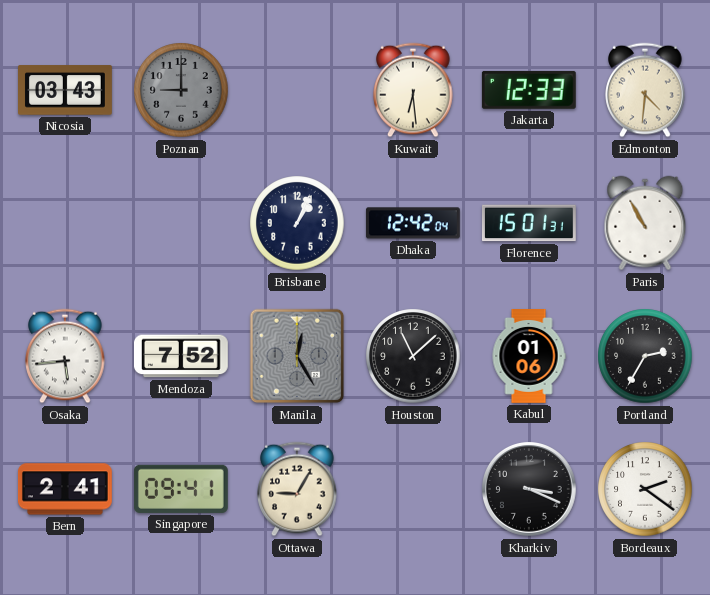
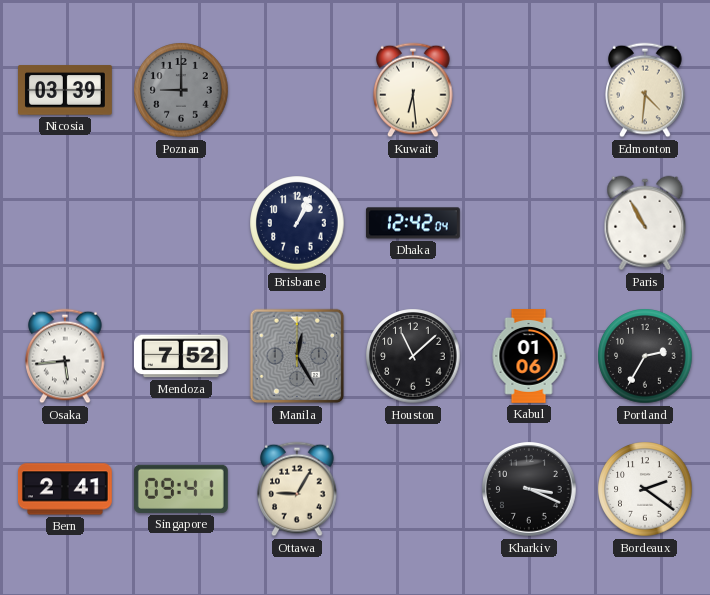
Nicosia: 03:43 -> 03:39 (66, 90)
Jakarta: 12:33 -> none (529, 90)
Florence: 15:01 -> none (529, 223)
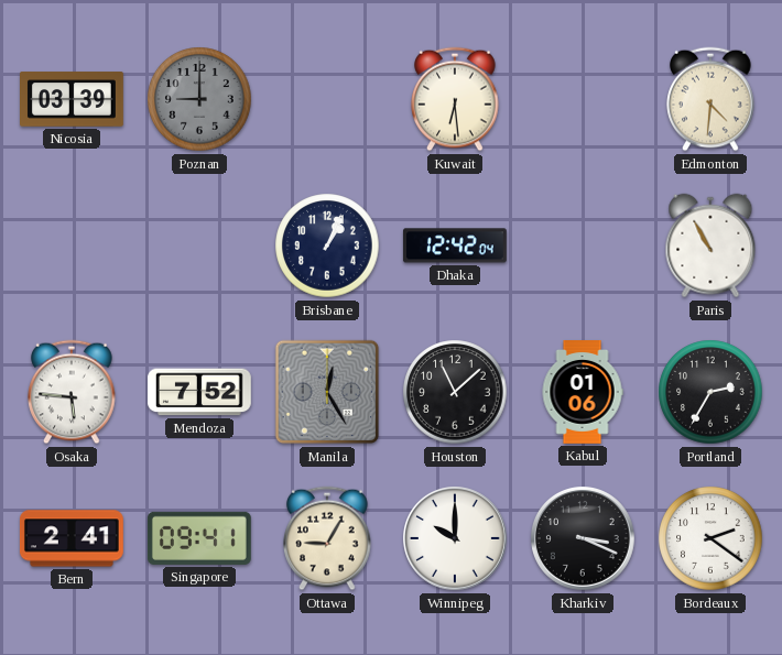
Osaka: 5:44 -> 5:46 (72, 392)
Winnipeg: none -> 10:00 (456, 539)
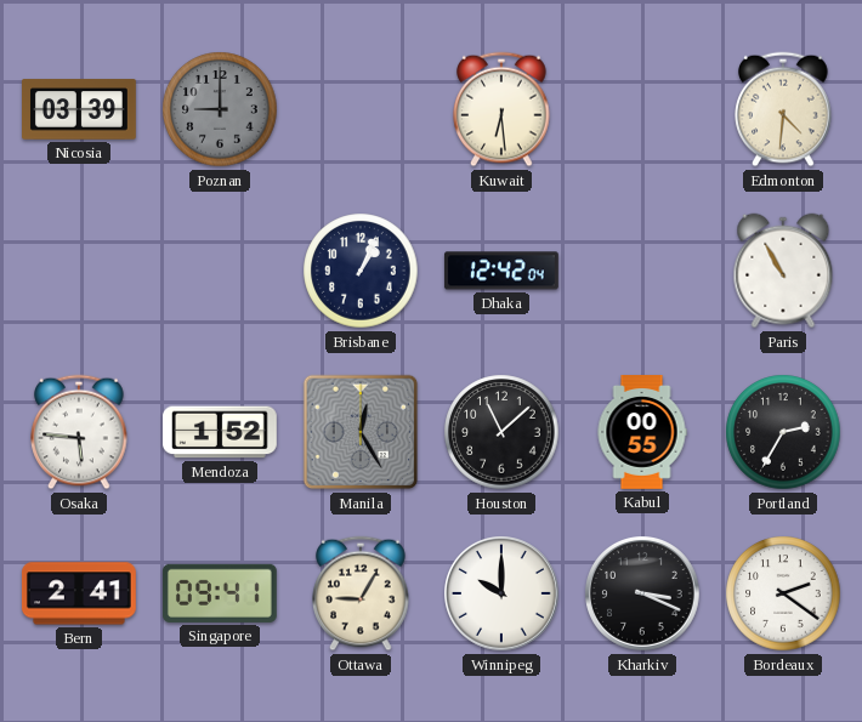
Mendoza: 7:52 -> 1:52 (220, 432)
Kabul: 01:06 -> 00:55 (642, 433)
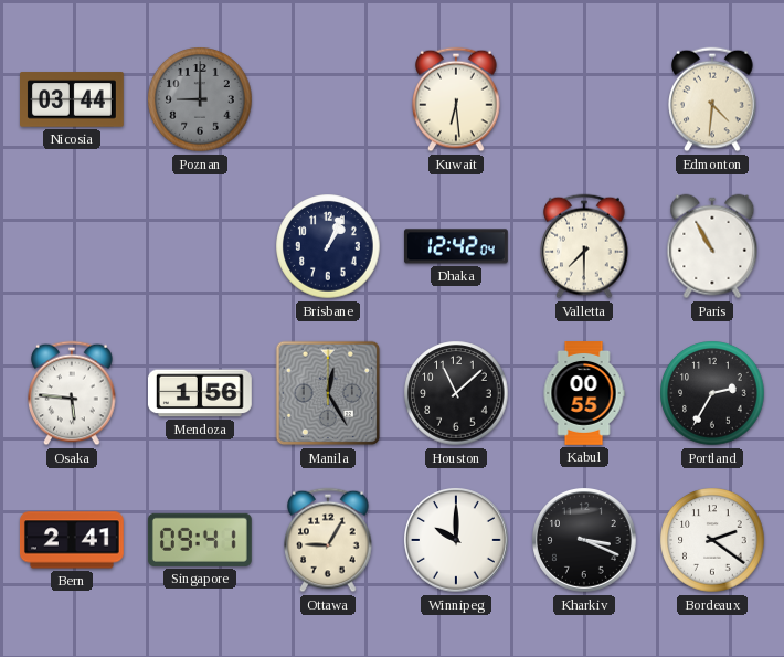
Nicosia: 03:39 -> 03:44 (73, 99)
Valletta: none -> 7:30 (584, 246)
Mendoza: 1:52 -> 1:56 (200, 393)
